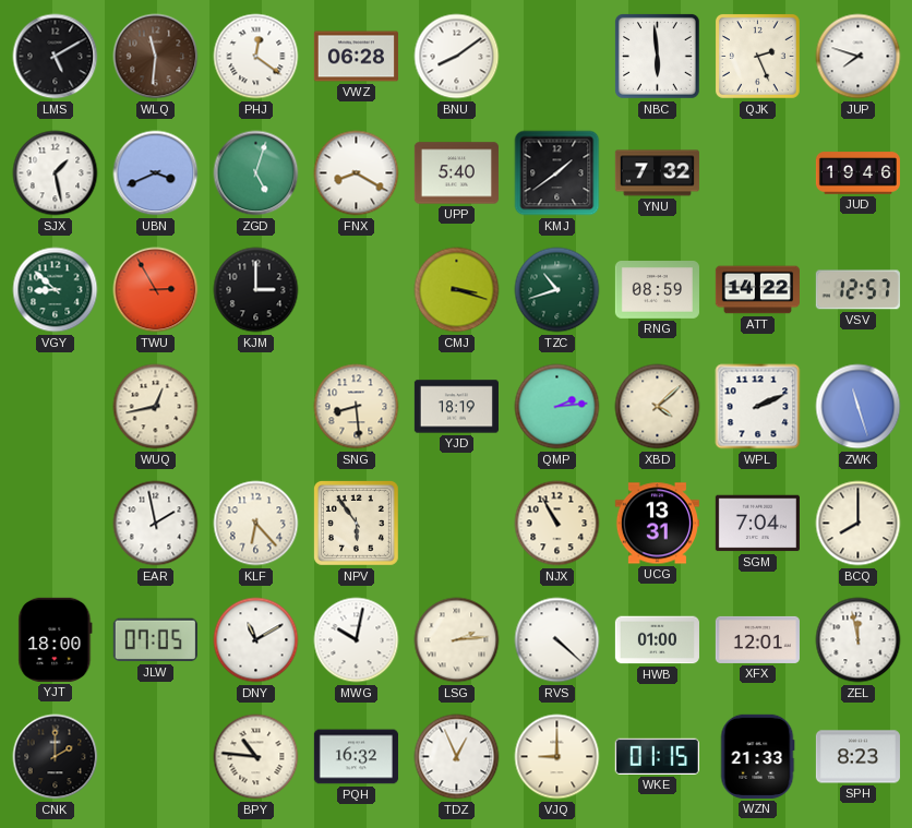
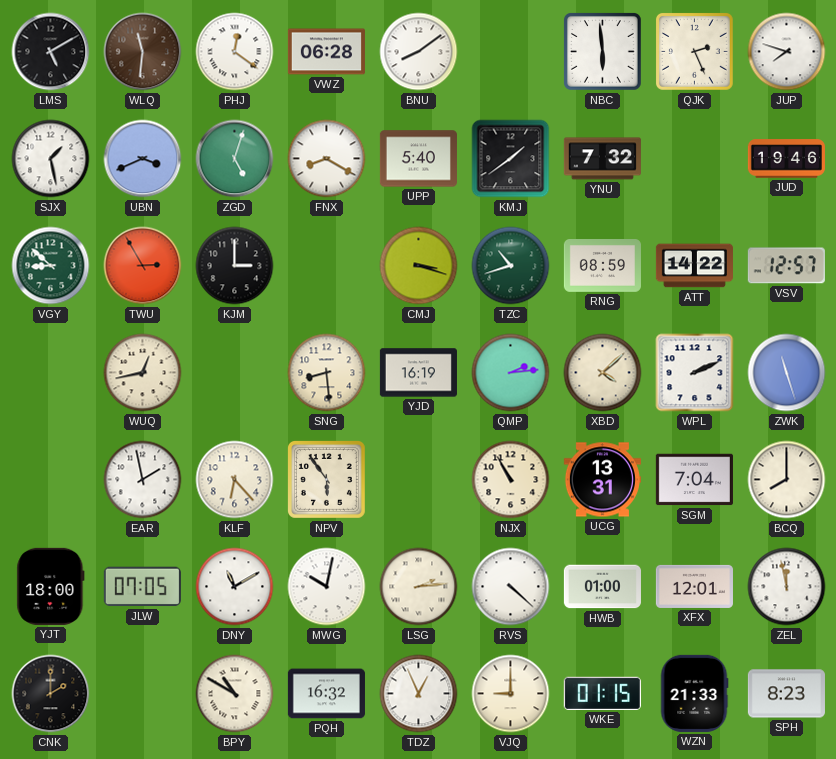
YJD: 18:19 -> 16:19 (418, 373)
BPY: 10:46 -> 10:50 (235, 694)
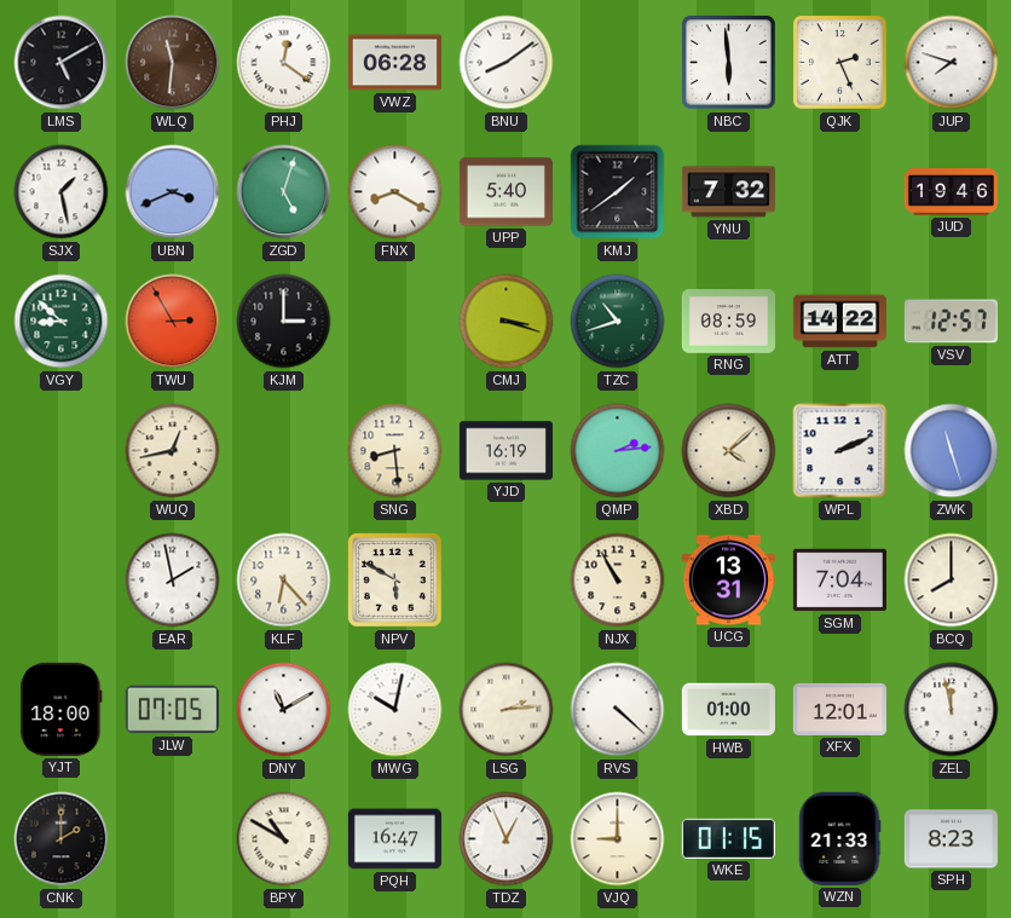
NPV: 5:54 -> 5:50 (394, 579)
PQH: 16:32 -> 16:47 (394, 839)
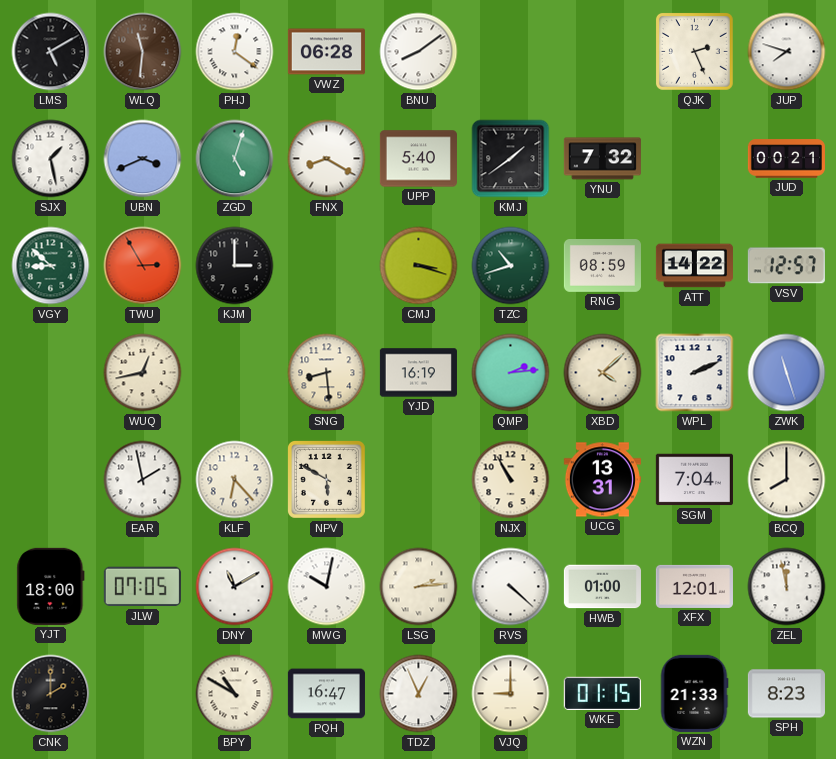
NBC: 5:59 -> none (728, 62)
JUD: 19:46 -> 00:21 (786, 159)
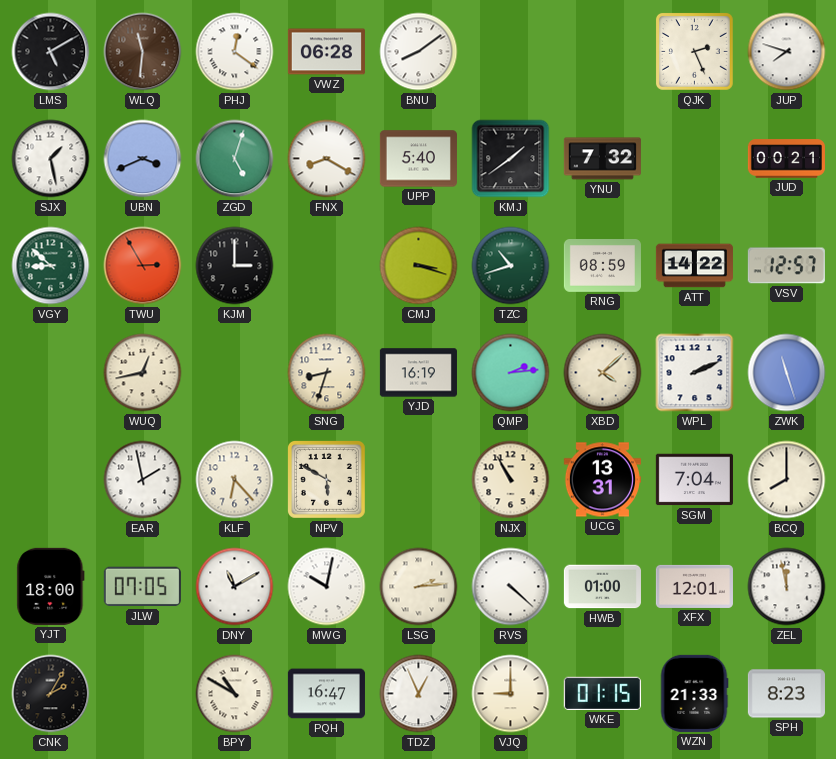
SNG: 8:29 -> 8:33 (327, 373)
CNK: 2:00 -> 2:05 (51, 694)
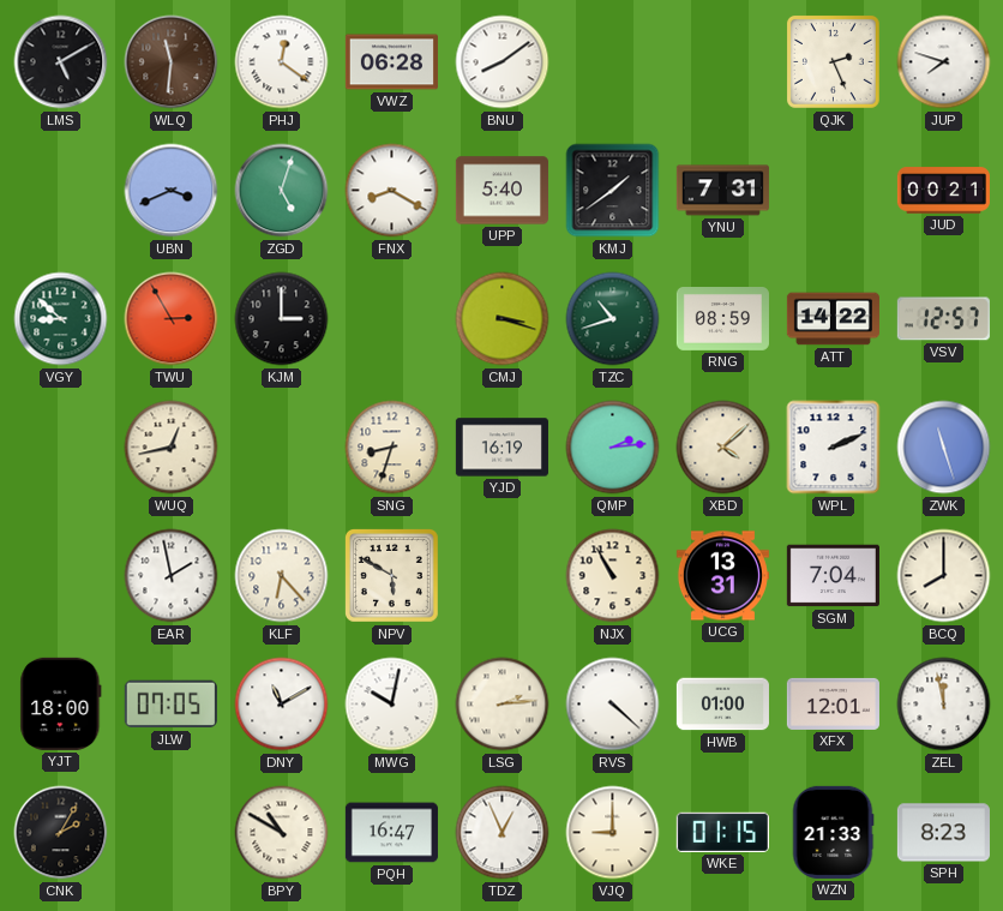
SJX: 1:28 -> none (51, 159)
YNU: 7:32 -> 7:31 (722, 191)
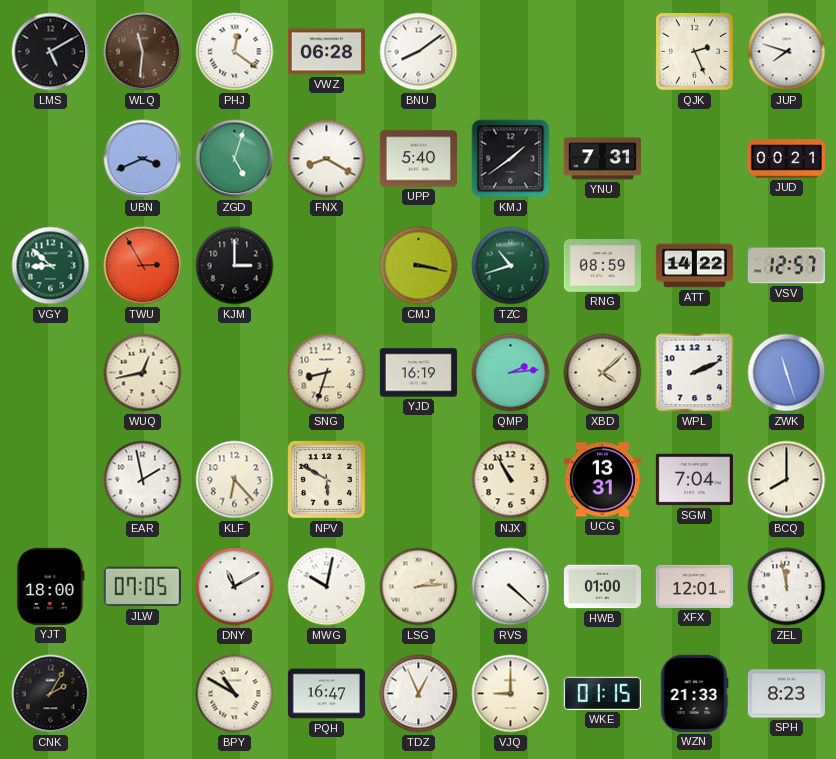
CMJ: 3:18 -> 3:17 (419, 266)
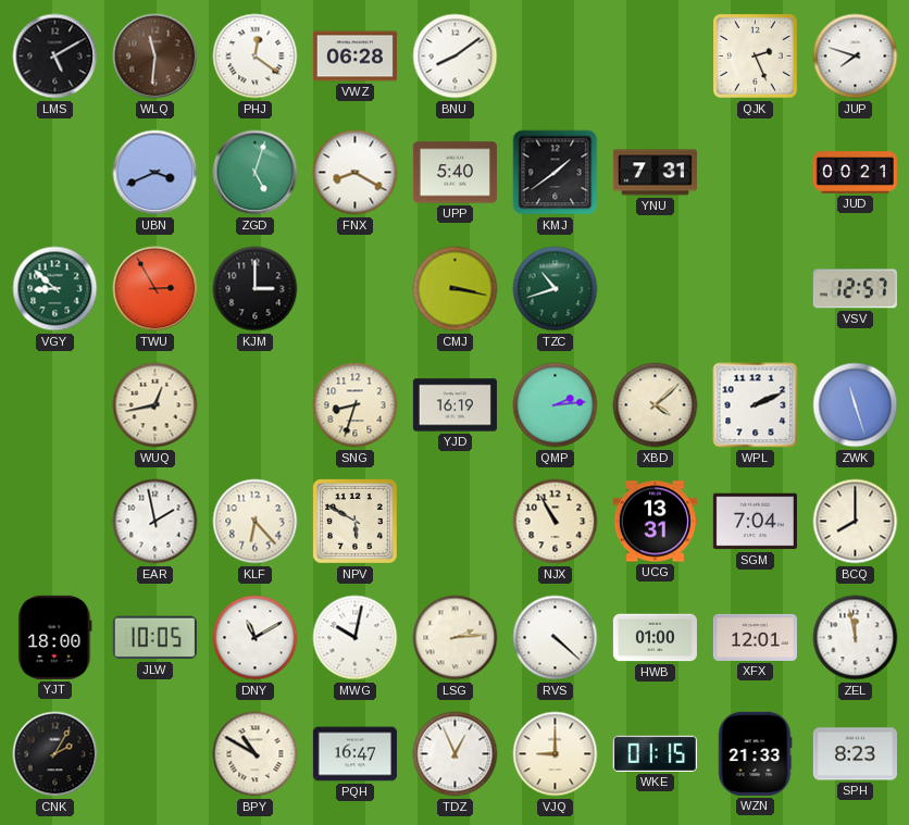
RNG: 08:59 -> none (602, 266)
ATT: 14:22 -> none (694, 266)
JLW: 07:05 -> 10:05 (154, 638)
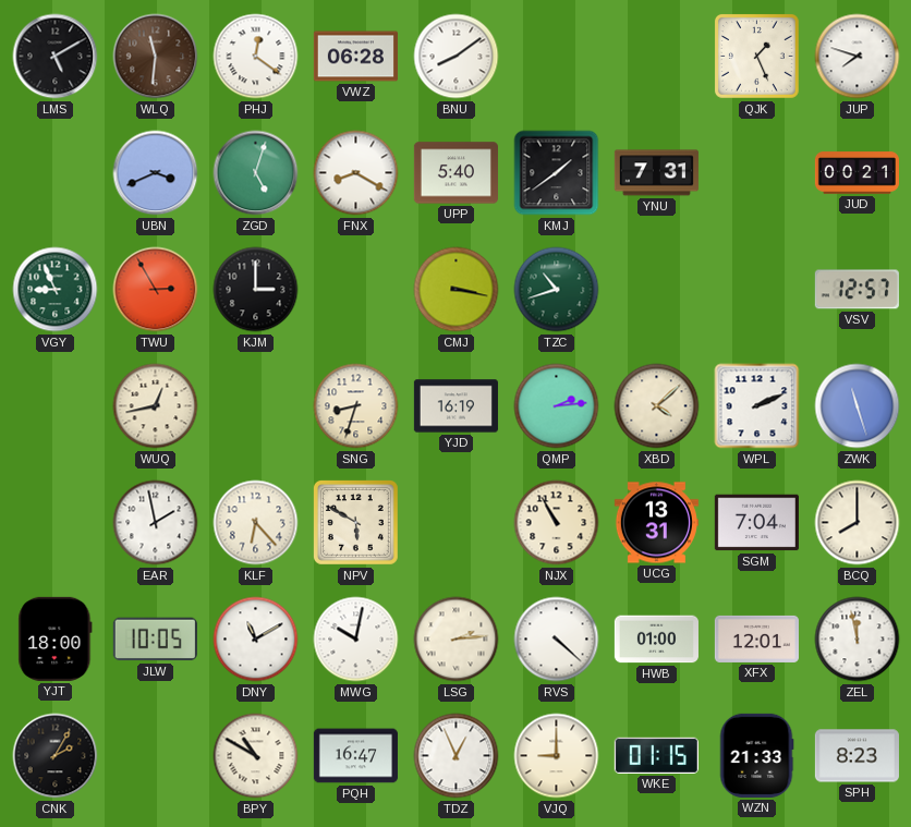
QJK: 2:26 -> 1:26 (756, 56)
VGY: 8:52 -> 8:56 (56, 290)
